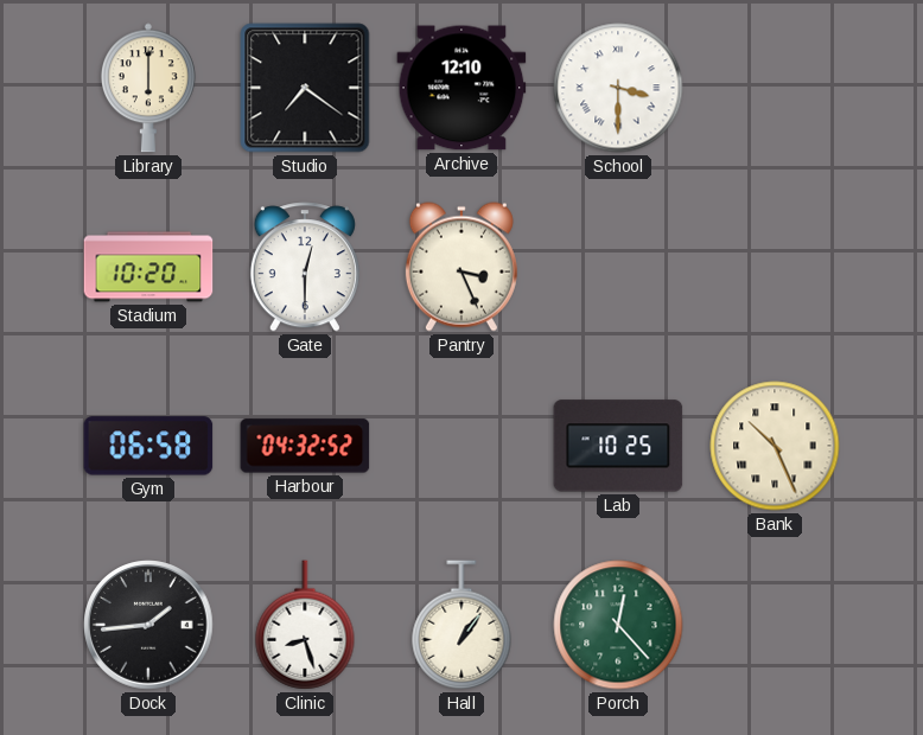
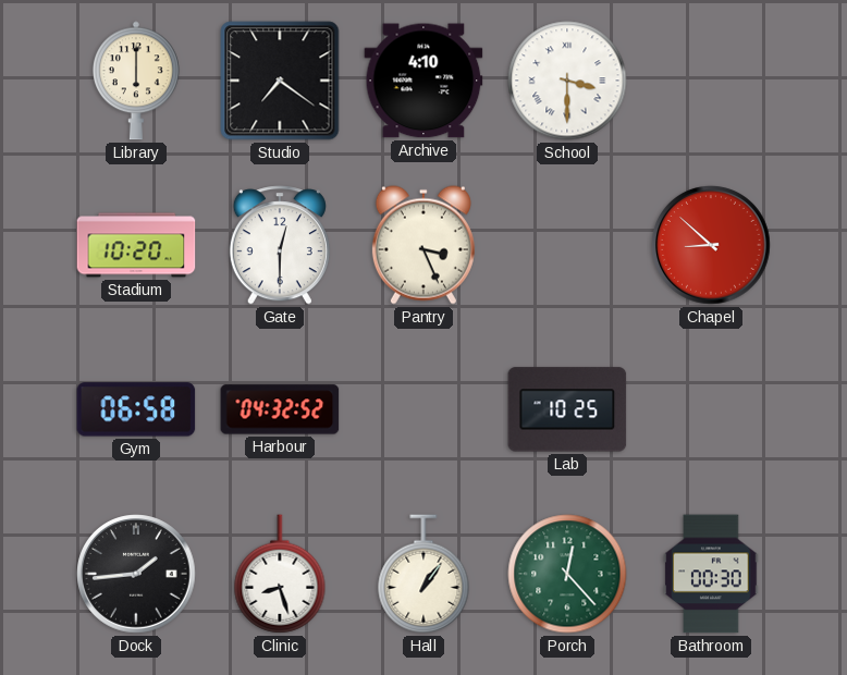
Archive: 12:10 -> 4:10 (423, 81)
Chapel: none -> 8:52 (711, 245)
Bank: 10:26 -> none (775, 446)
Bathroom: none -> 00:30 (711, 574)
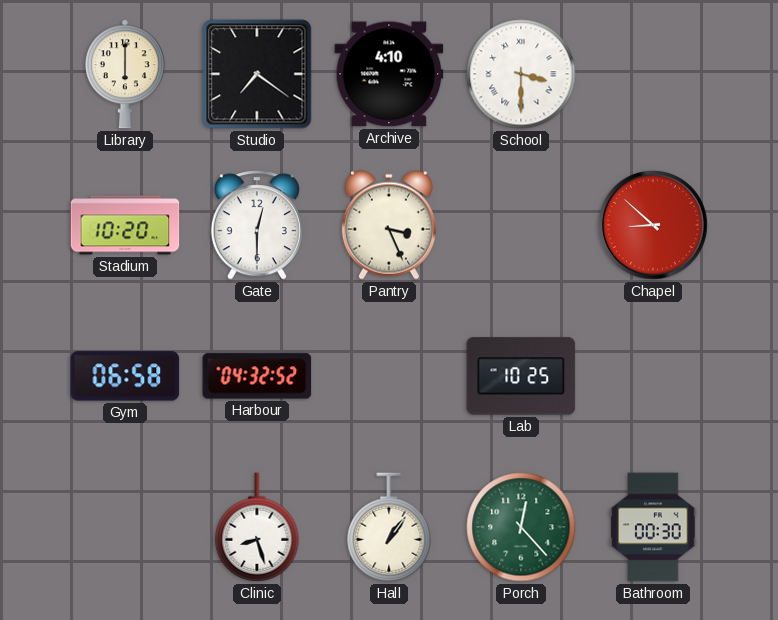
Dock: 1:44 -> none (136, 574)
